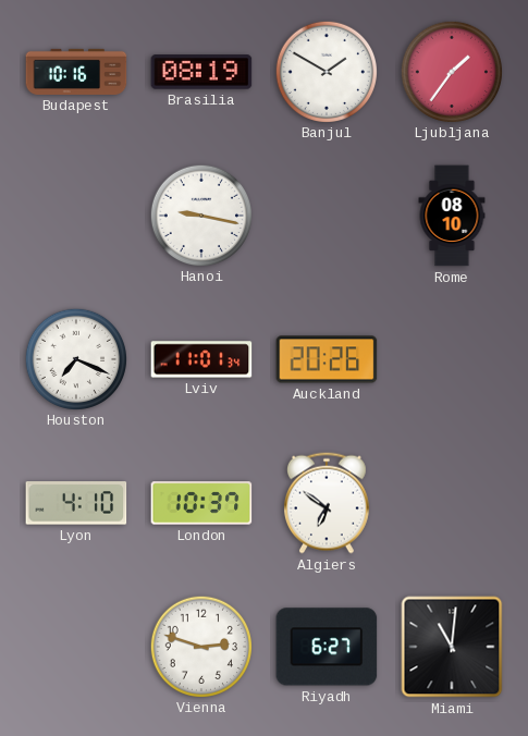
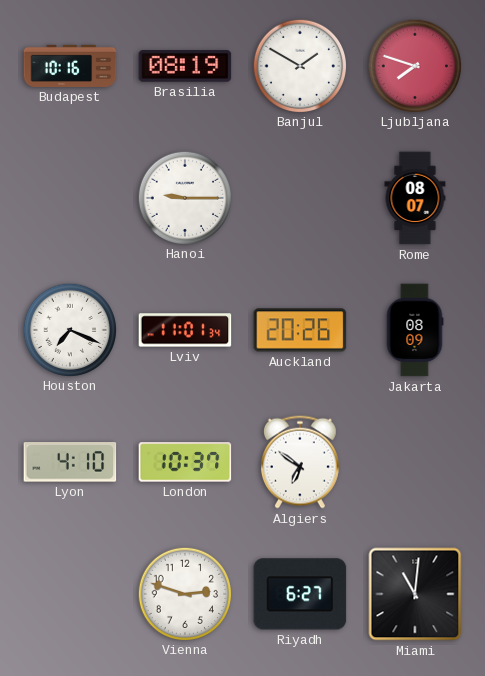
Ljubljana: 1:36 -> 7:48 (414, 65)
Hanoi: 9:17 -> 9:15 (184, 197)
Rome: 08:10 -> 08:07 (415, 198)
Jakarta: none -> 08:09 (415, 330)
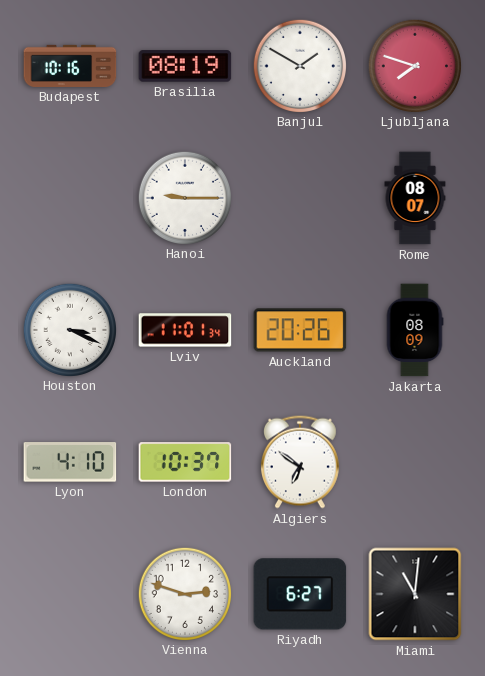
Houston: 7:19 -> 3:19 (69, 329)
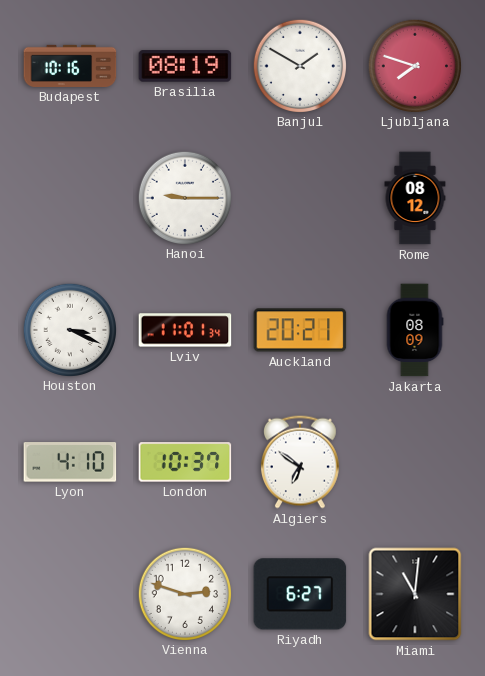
Rome: 08:07 -> 08:12 (415, 198)
Auckland: 20:26 -> 20:21 (300, 330)
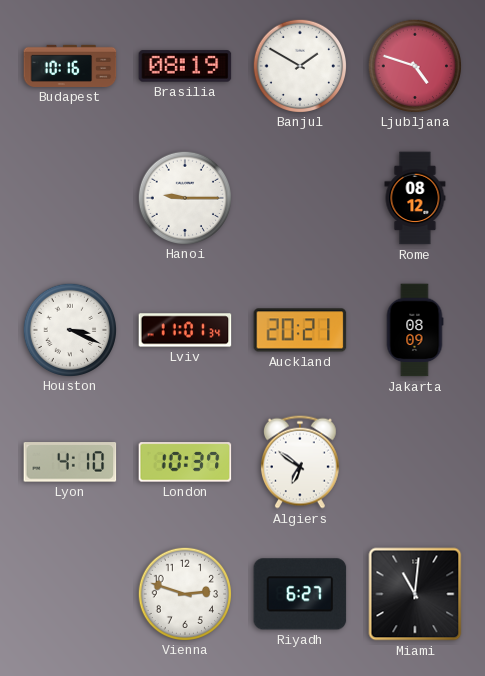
Ljubljana: 7:48 -> 4:48 (414, 65)
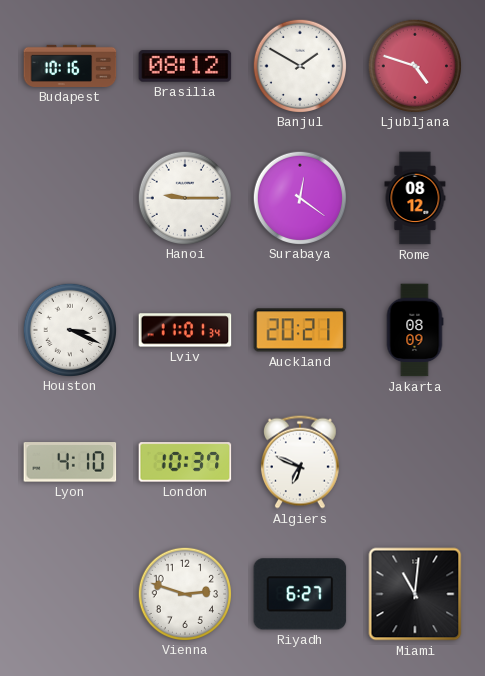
Brasilia: 08:19 -> 08:12 (185, 66)
Surabaya: none -> 12:21 (299, 197)
Algiers: 6:51 -> 6:49 (300, 462)
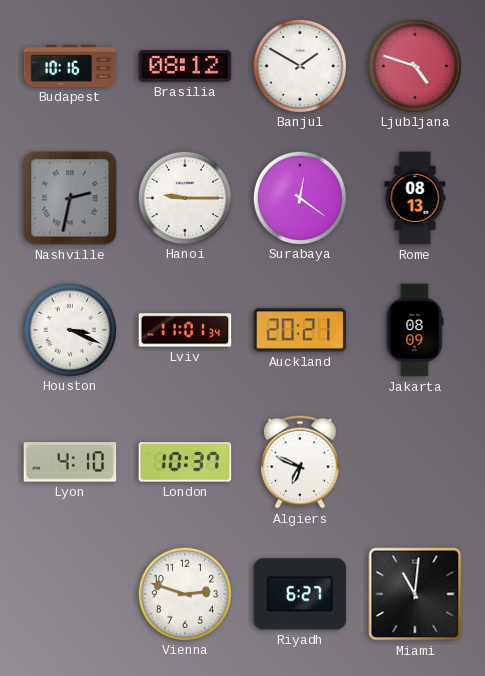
Nashville: none -> 2:32 (70, 198)
Rome: 08:12 -> 08:13 (415, 198)
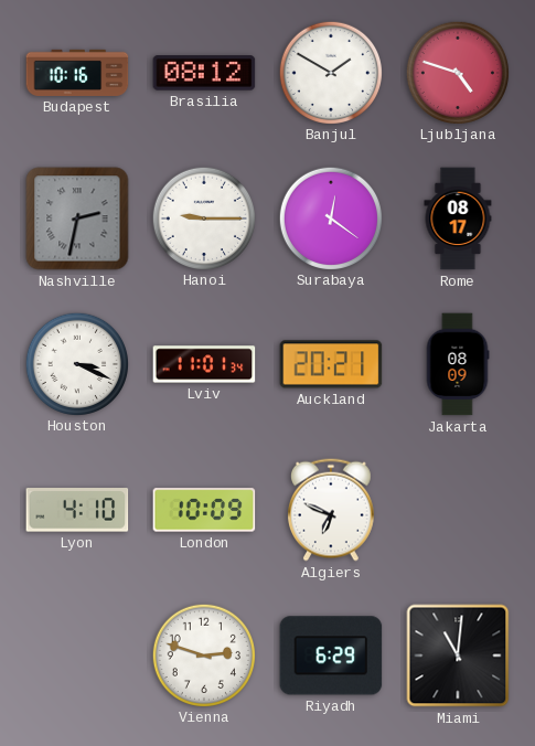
Rome: 08:13 -> 08:17 (458, 219)
London: 10:37 -> 10:09 (204, 510)
Riyadh: 6:27 -> 6:29 (331, 656)
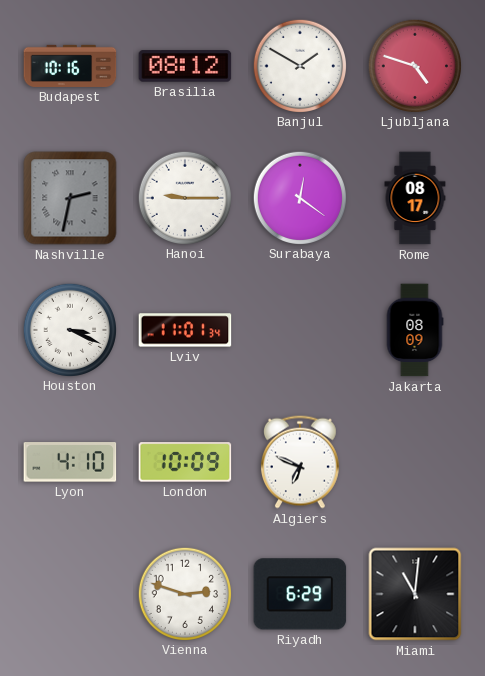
Auckland: 20:21 -> none (331, 364)
